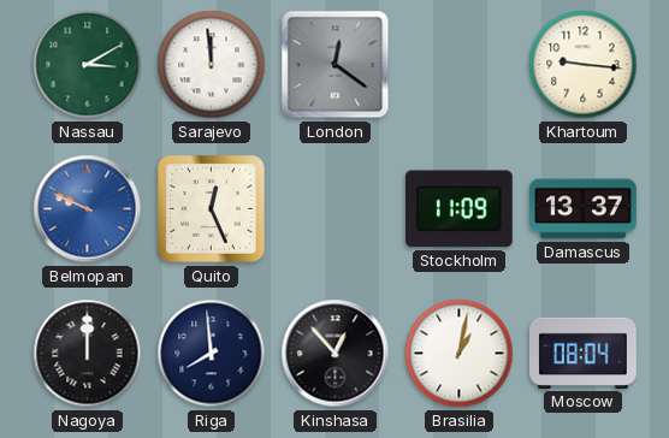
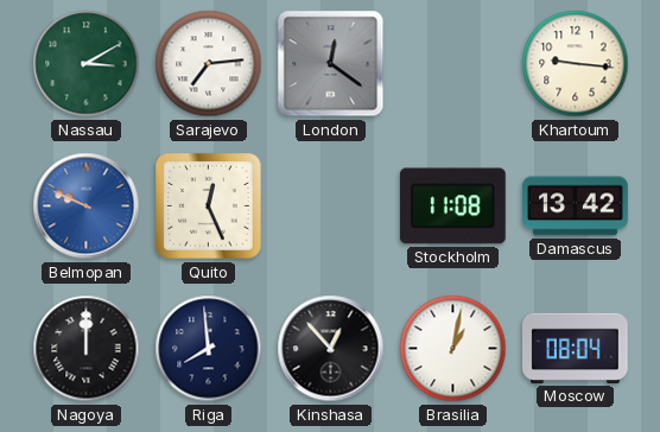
Sarajevo: 11:59 -> 7:14 (209, 64)
Stockholm: 11:09 -> 11:08 (452, 207)
Damascus: 13:37 -> 13:42 (576, 207)
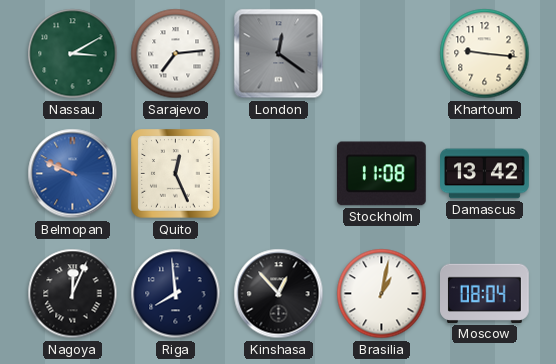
Nagoya: 12:00 -> 12:04 (73, 294)
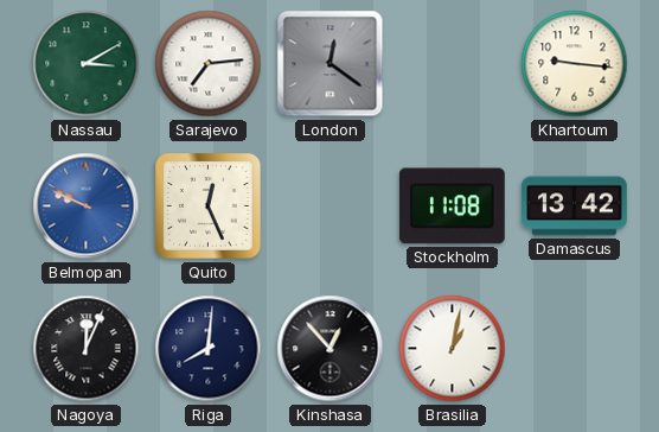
Riga: 7:59 -> 8:01 (209, 349)
Moscow: 08:04 -> none (485, 293)
